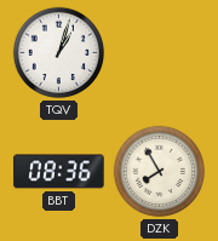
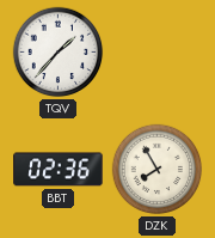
TQV: 1:03 -> 1:37 (59, 53)
BBT: 08:36 -> 02:36 (59, 170)
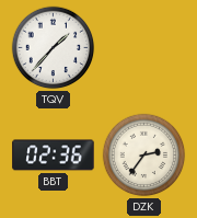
DZK: 7:55 -> 2:36 (144, 156)
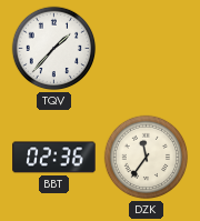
DZK: 2:36 -> 11:36 (147, 158)
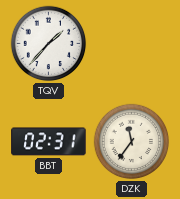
BBT: 02:36 -> 02:31 (49, 142)
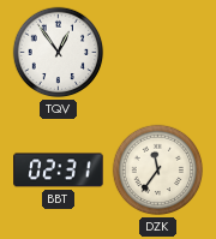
TQV: 1:37 -> 12:54 (59, 53)
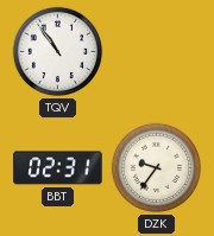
TQV: 12:54 -> 10:54 (58, 52)
DZK: 11:36 -> 9:36 (157, 168)
